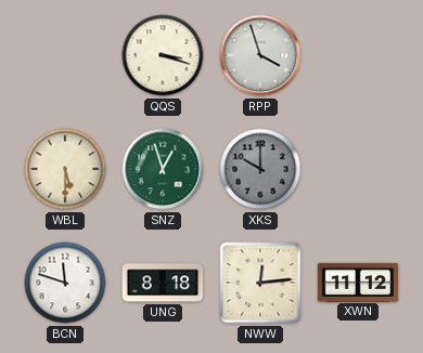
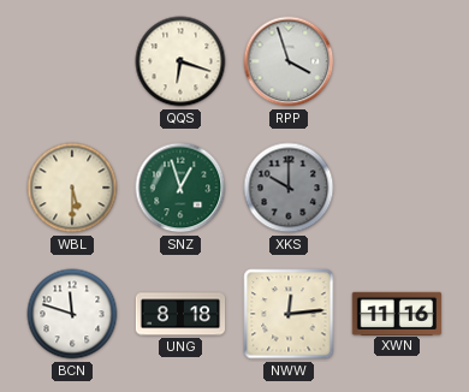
QQS: 3:18 -> 6:18 (180, 61)
XWN: 11:12 -> 11:16 (397, 313)
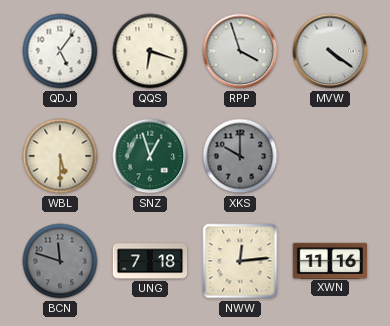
QDJ: none -> 5:06 (60, 51)
MVW: none -> 4:21 (330, 51)
BCN dial: white -> grey (60, 261)
UNG: 8:18 -> 7:18 (150, 261)
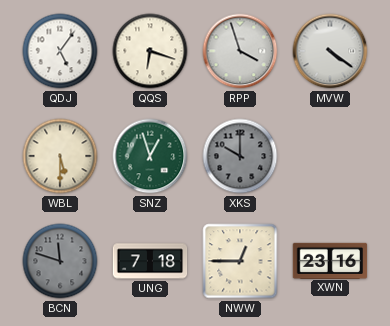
NWW: 12:14 -> 12:45 (240, 261)
XWN: 11:16 -> 23:16 (330, 260)
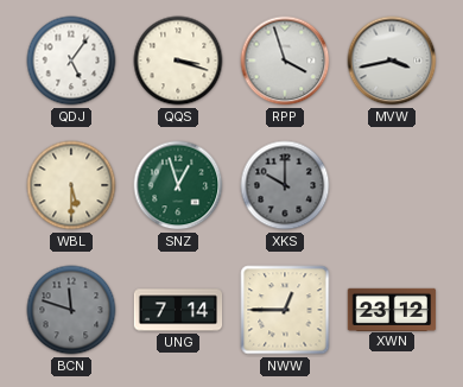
QQS: 6:18 -> 3:18 (178, 61)
MVW: 4:21 -> 3:43 (392, 61)
UNG: 7:18 -> 7:14 (178, 310)
XWN: 23:16 -> 23:12 (392, 309)
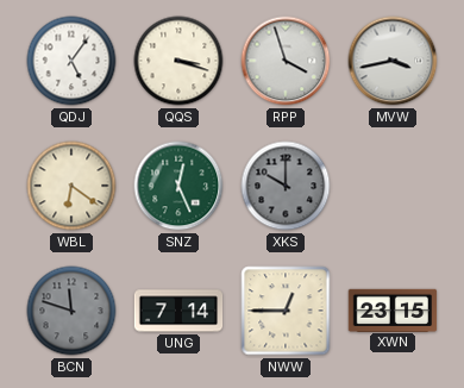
WBL: 5:30 -> 6:21 (71, 186)
SNZ: 12:57 -> 12:26 (178, 186)
XWN: 23:12 -> 23:15 (393, 309)
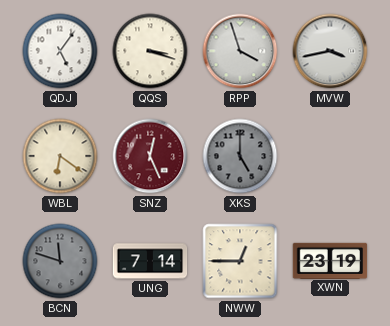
SNZ dial: green -> burgundy (150, 156)
XKS: 10:00 -> 5:00 (240, 156)
XWN: 23:15 -> 23:19 (330, 260)
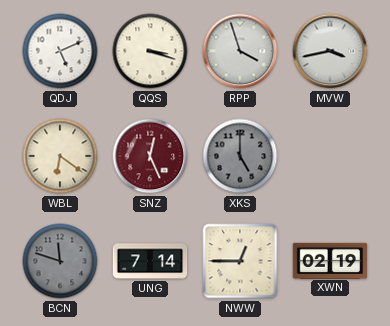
QDJ: 5:06 -> 5:11 (60, 51)
XWN: 23:19 -> 02:19 (330, 260)
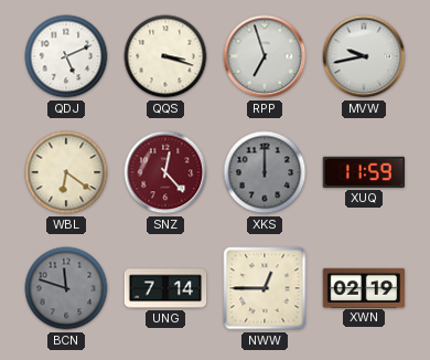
RPP: 3:57 -> 6:57 (265, 56)
MVW: 3:43 -> 9:43 (364, 56)
SNZ: 12:26 -> 12:23 (165, 172)
XKS: 5:00 -> 12:00 (265, 172)
XUQ: none -> 11:59 (363, 172)
